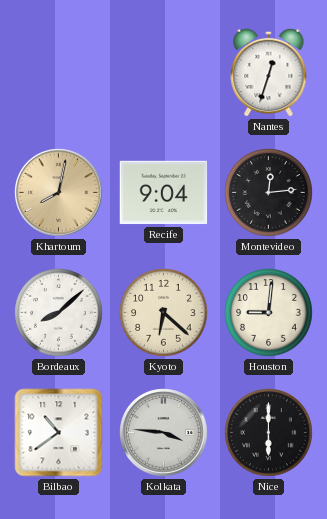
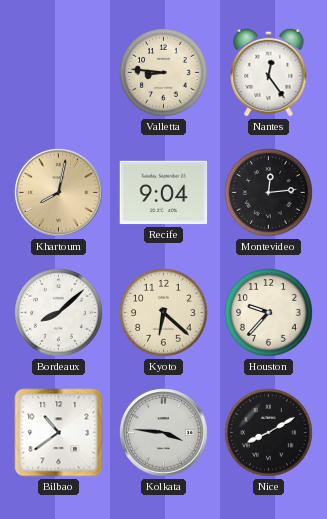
Valletta: none -> 8:46 (164, 73)
Nantes: 12:33 -> 12:24 (269, 72)
Houston: 9:01 -> 9:37 (269, 313)
Nice: 6:00 -> 8:10 (269, 433)
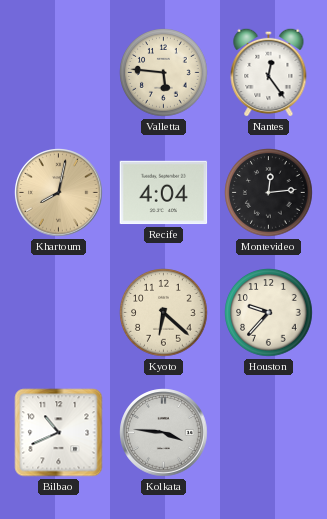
Valletta: 8:46 -> 5:46 (164, 73)
Recife: 9:04 -> 4:04 (164, 193)
Bordeaux: 8:08 -> none (59, 313)
Bilbao: 10:39 -> 10:41 (59, 433)
Nice: 8:10 -> none (269, 433)
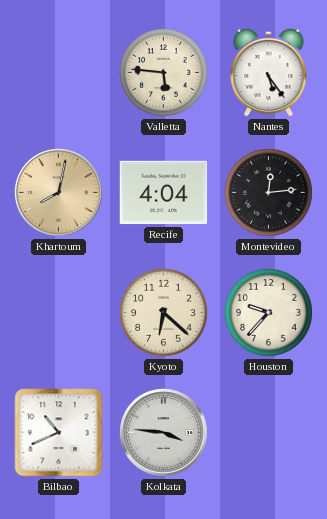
Nantes: 12:24 -> 5:24 (269, 72)
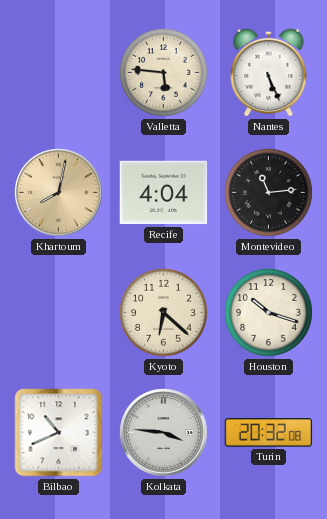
Nantes: 5:24 -> 5:26 (269, 72)
Montevideo: 12:14 -> 11:14 (269, 193)
Houston: 9:37 -> 10:18 (269, 313)
Turin: none -> 20:32 (269, 433)
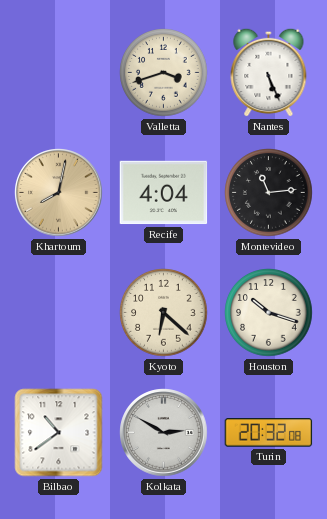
Valletta: 5:46 -> 3:42 (164, 73)
Bilbao: 10:41 -> 10:39 (59, 433)
Kolkata: 3:46 -> 2:50 (164, 433)
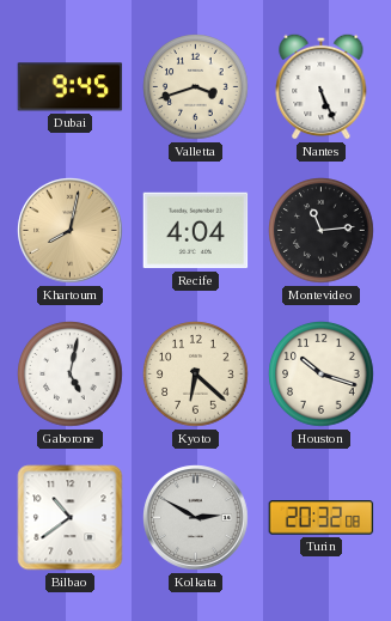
Dubai: none -> 9:45 (71, 87)
Gaborone: none -> 5:02 (71, 375)
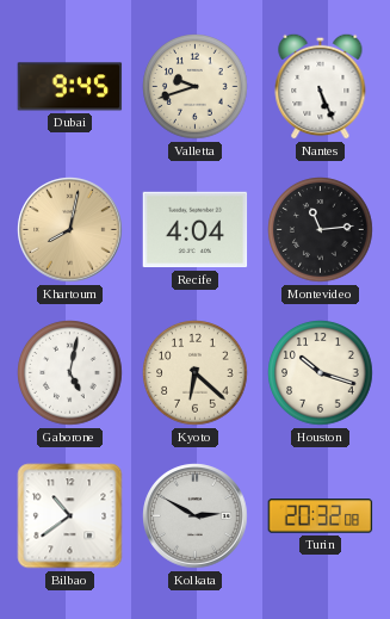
Valletta: 3:42 -> 9:42 (196, 87)
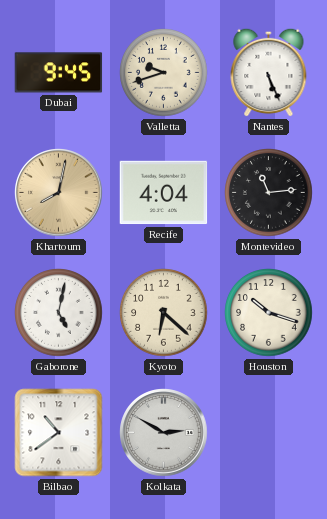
Turin: 20:32 -> none (321, 516)
